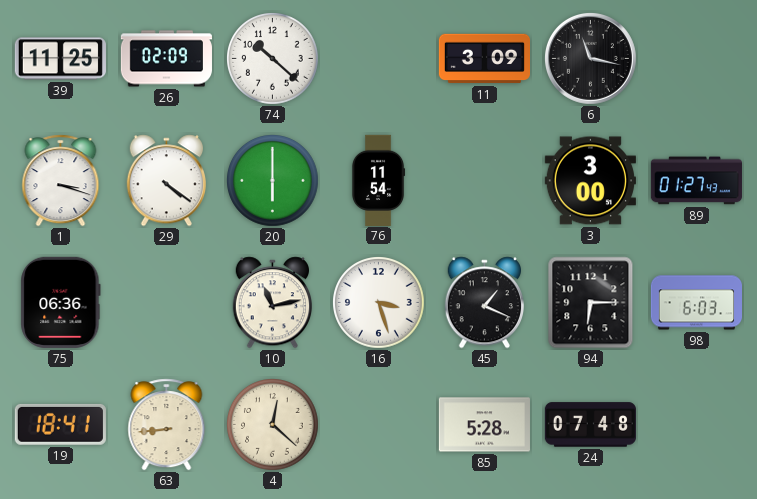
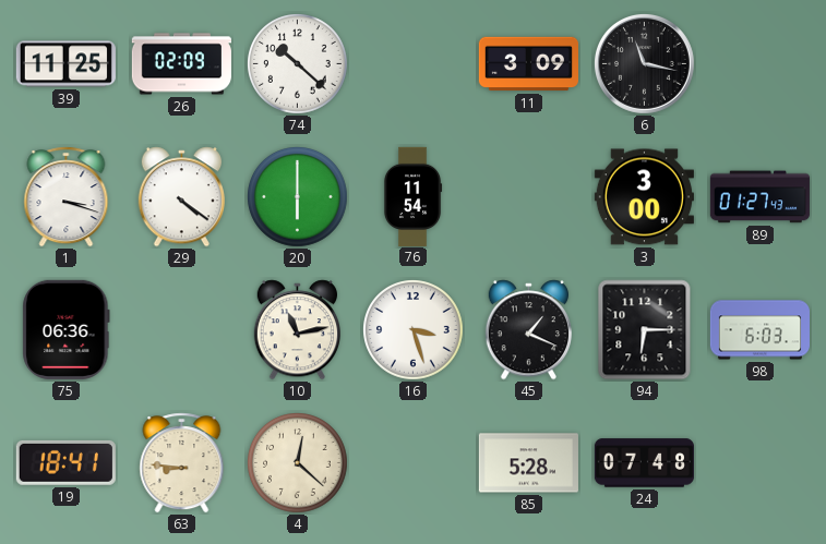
63: 8:44 -> 8:46 (182, 463)
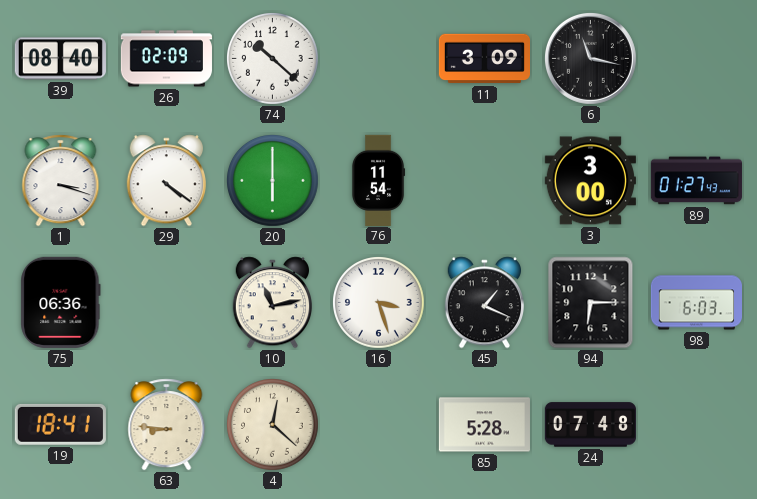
39: 11:25 -> 08:40 (60, 59)
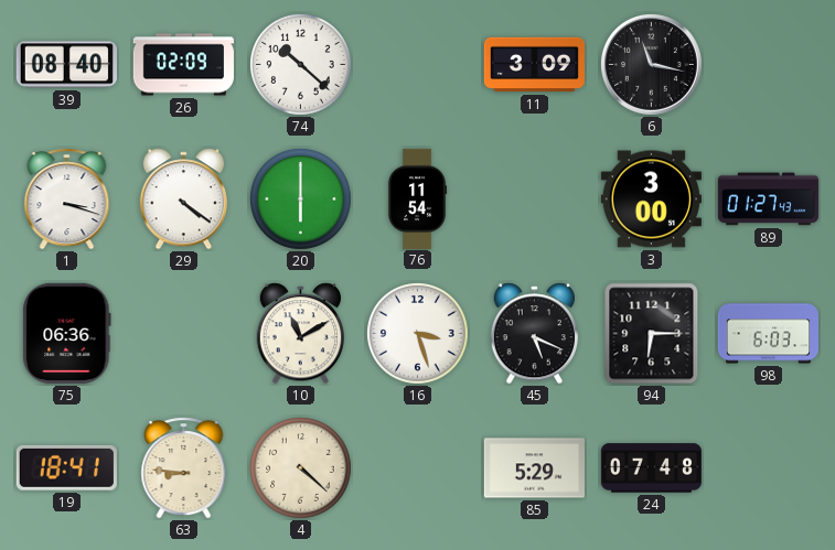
10: 11:13 -> 11:10 (300, 334)
45: 1:19 -> 5:19 (534, 334)
4: 12:22 -> 4:22 (301, 468)
85: 5:28 -> 5:29 (534, 468)
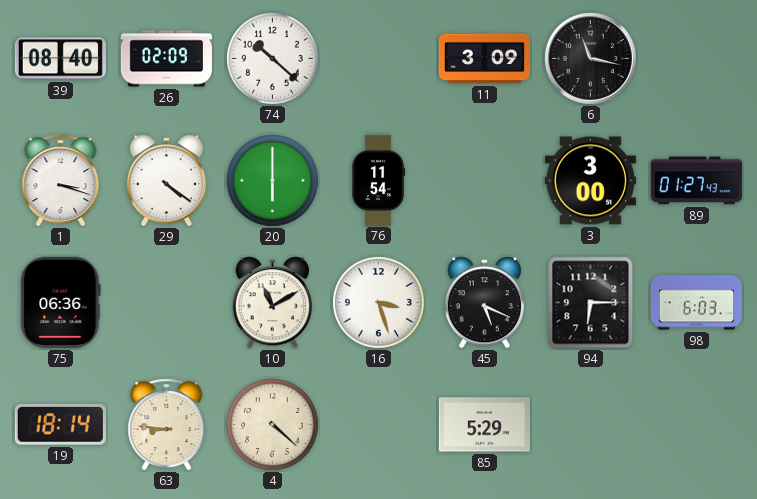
19: 18:41 -> 18:14 (60, 424)
24: 07:48 -> none (651, 468)
